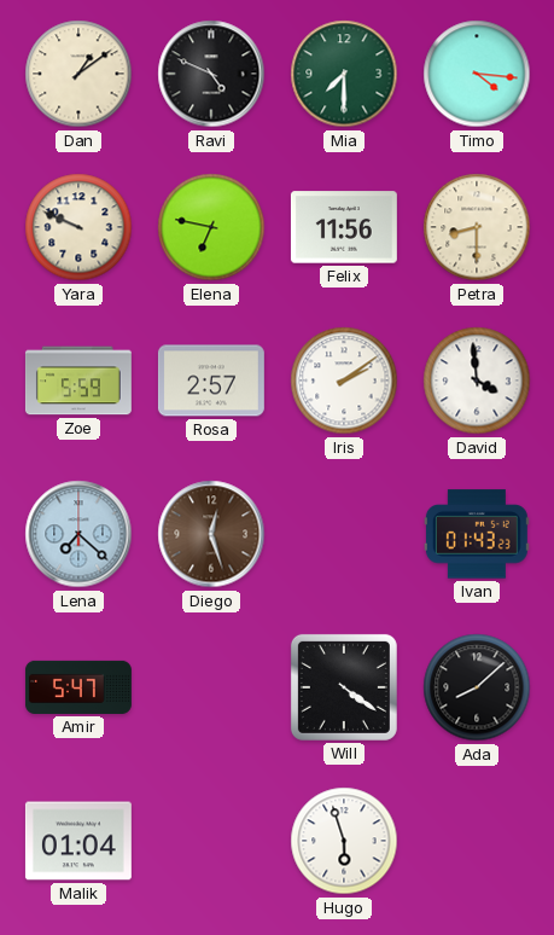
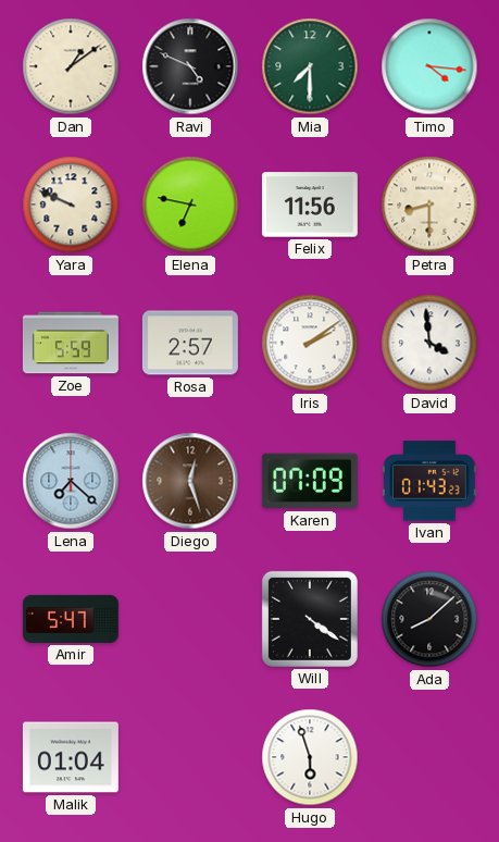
Karen: none -> 07:09 (310, 481)
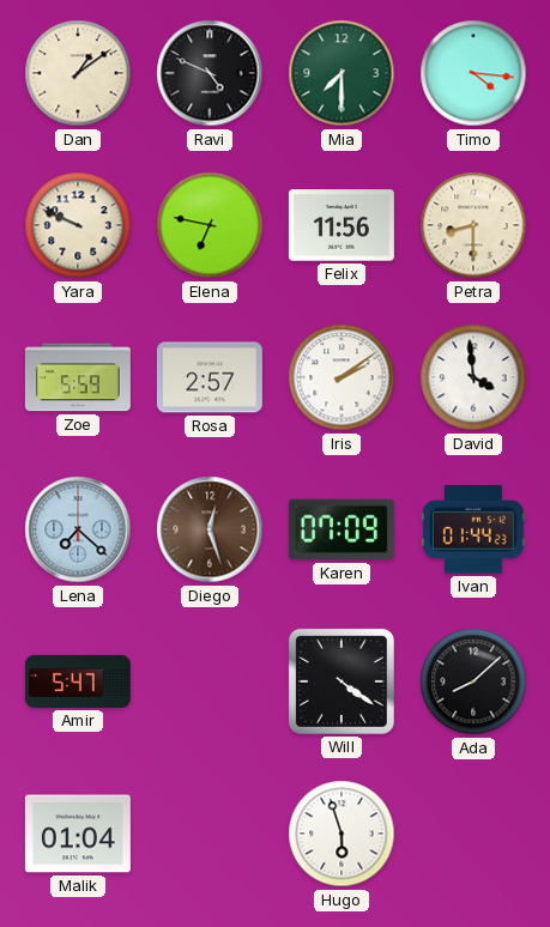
Ivan: 01:43 -> 01:44 (473, 529)
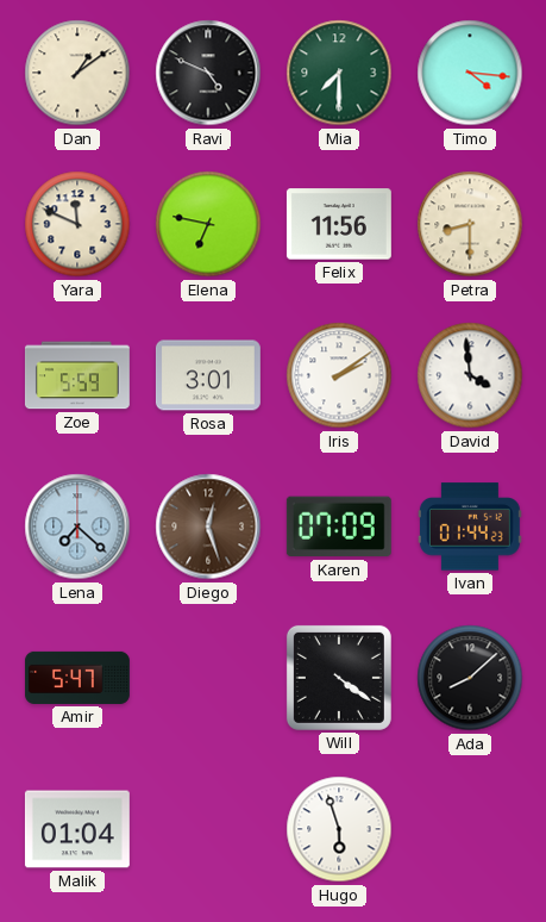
Yara: 9:49 -> 11:49 (77, 224)
Rosa: 2:57 -> 3:01 (208, 375)
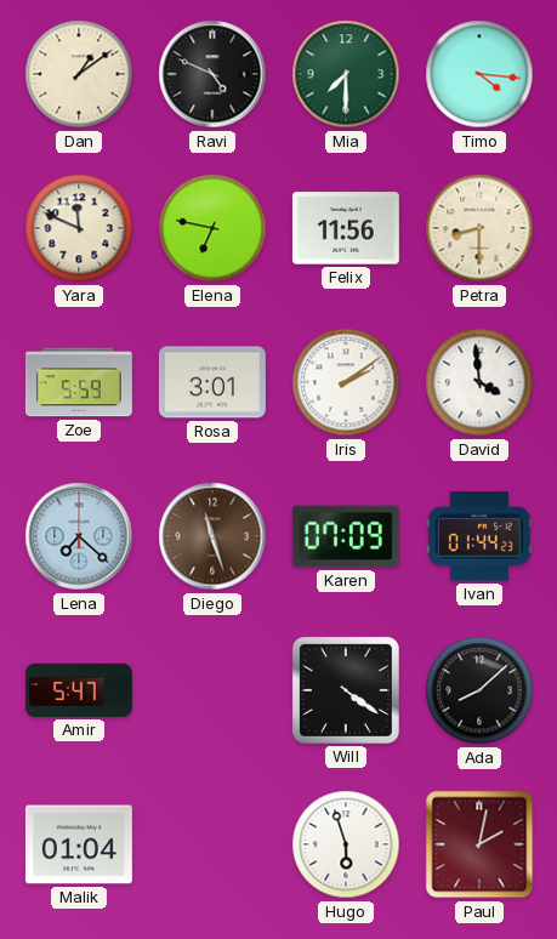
Diego: 12:27 -> 11:27 (212, 536)
Paul: none -> 2:02 (479, 844)
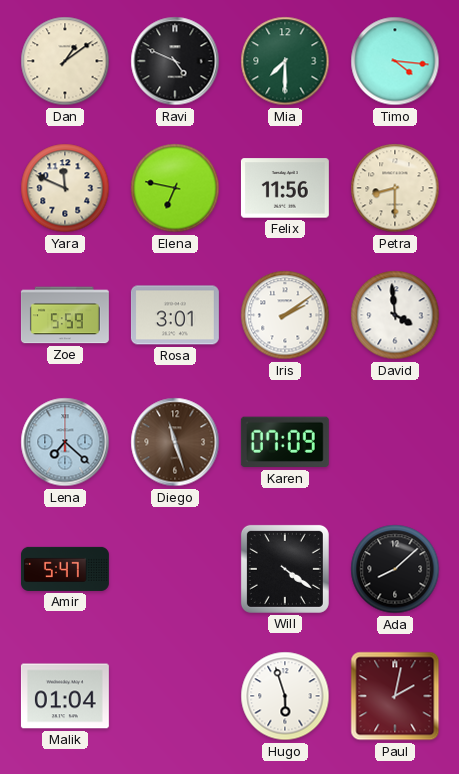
Ivan: 01:44 -> none (479, 536)
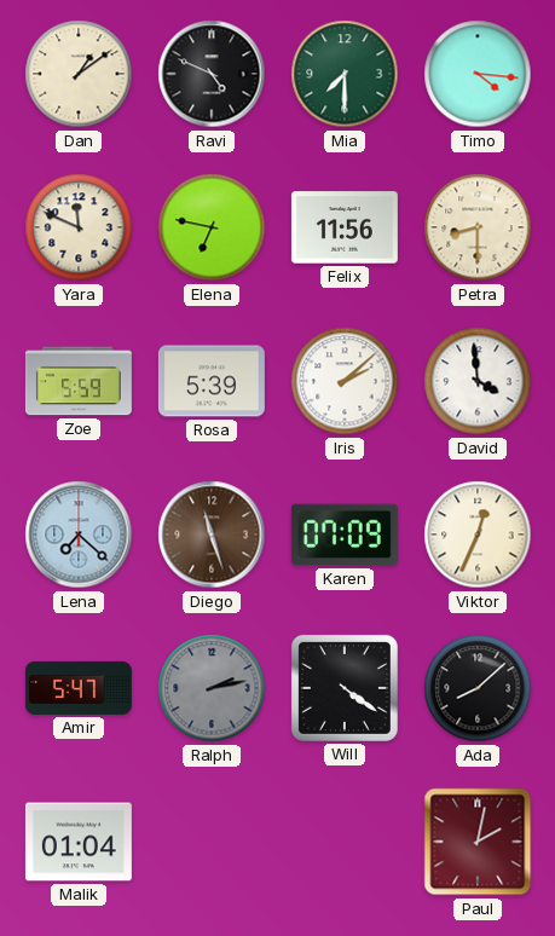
Rosa: 3:01 -> 5:39 (212, 381)
Iris: 2:09 -> 2:08 (345, 381)
Viktor: none -> 12:34 (478, 535)
Ralph: none -> 2:13 (212, 688)
Hugo: 5:57 -> none (285, 696)
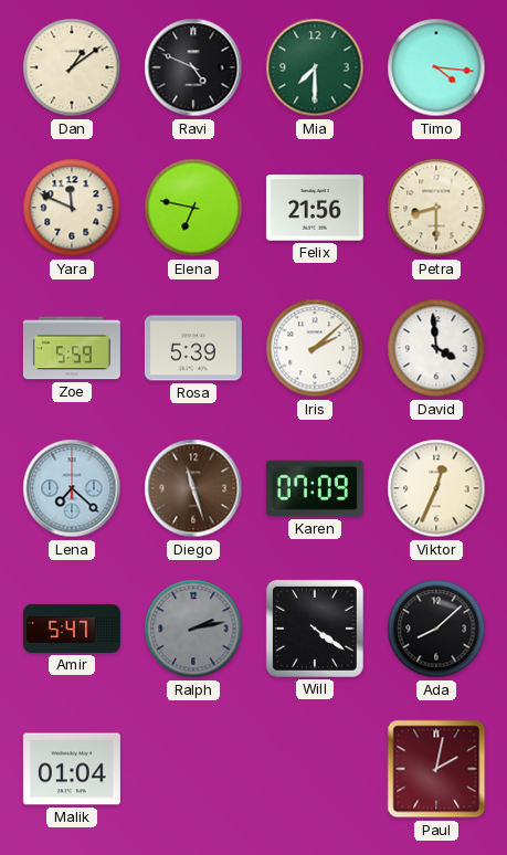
Felix: 11:56 -> 21:56 (315, 208)
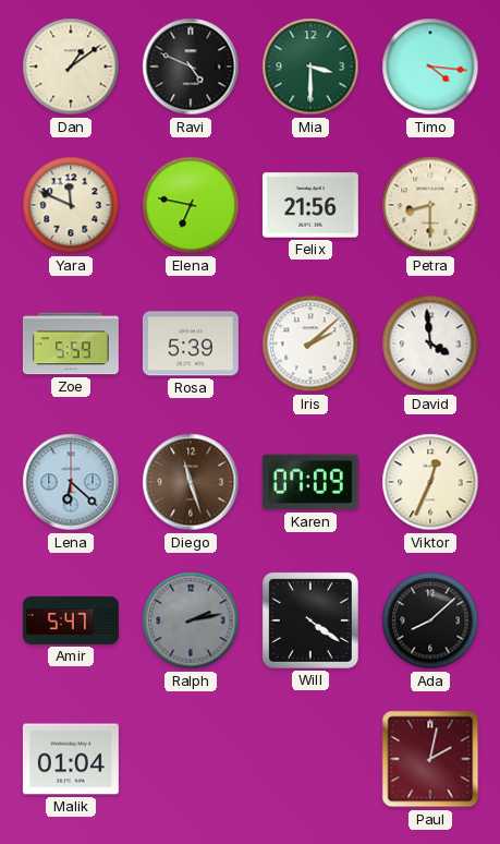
Mia: 7:30 -> 3:30 (310, 67)
Lena: 7:22 -> 6:22 (71, 482)
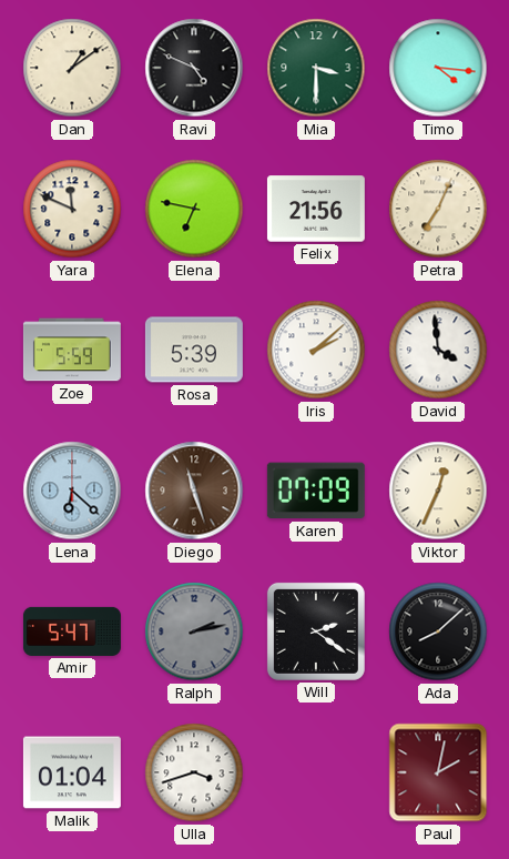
Petra: 8:30 -> 7:04 (438, 209)
Will: 4:21 -> 2:21 (316, 631)
Ulla: none -> 3:42 (194, 772)
